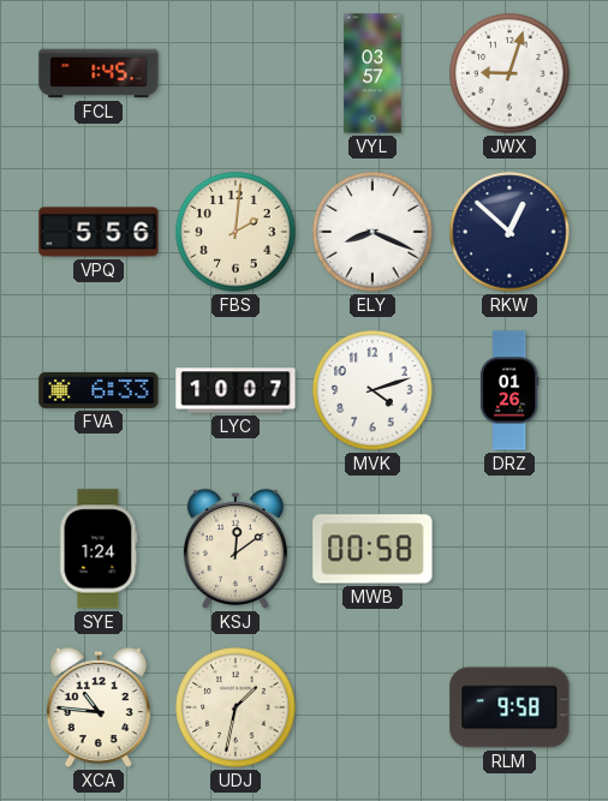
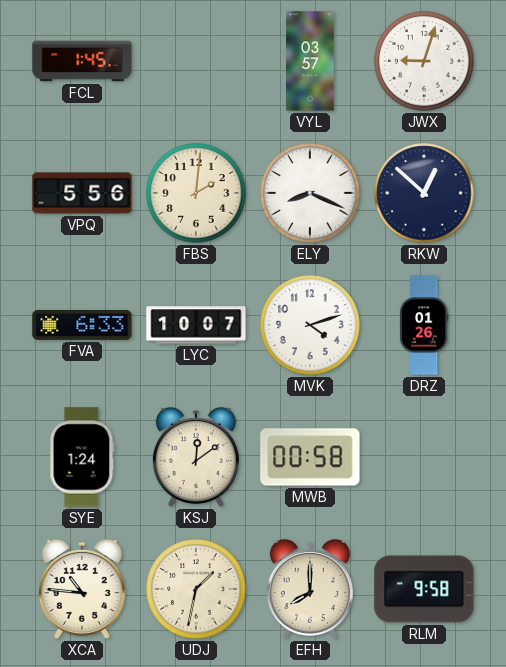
EFH: none -> 8:00 (310, 589)
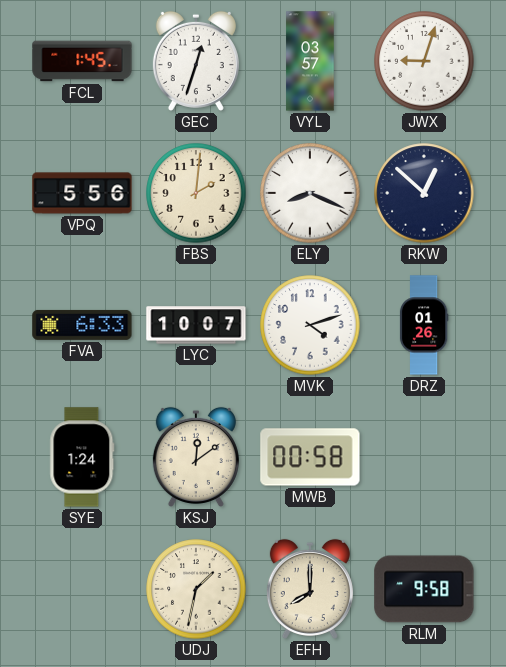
GEC: none -> 12:33 (196, 61)
XCA: 10:46 -> none (82, 589)
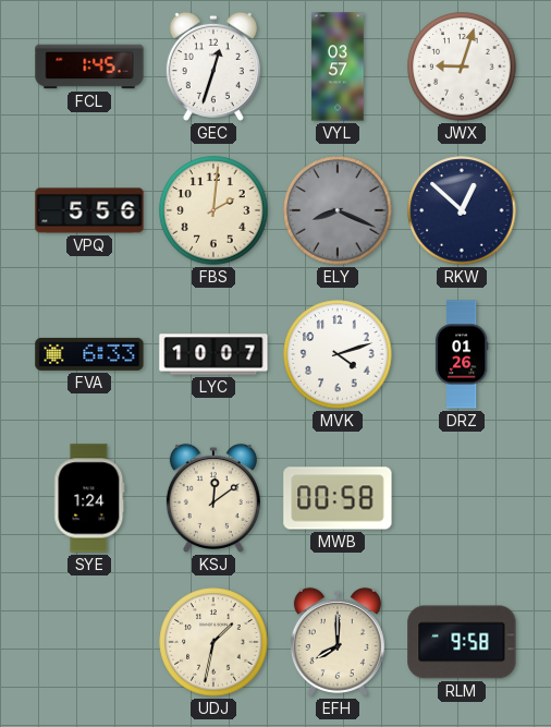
ELY dial: white -> grey (338, 210)
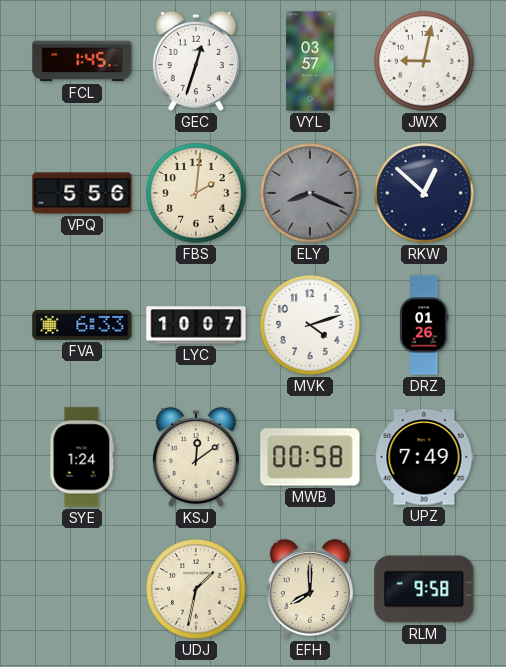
JWX: 9:03 -> 9:02 (424, 61)
UPZ: none -> 7:49 (424, 457)
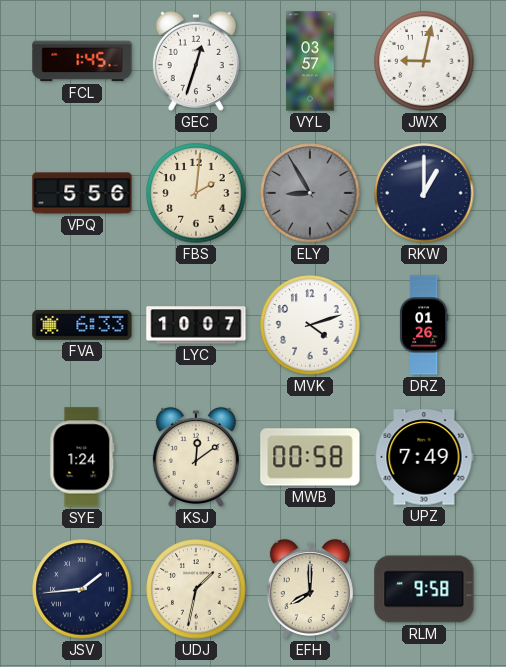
ELY: 8:19 -> 8:55 (310, 193)
RKW: 12:52 -> 1:00 (424, 193)
JSV: none -> 1:44 (82, 589)
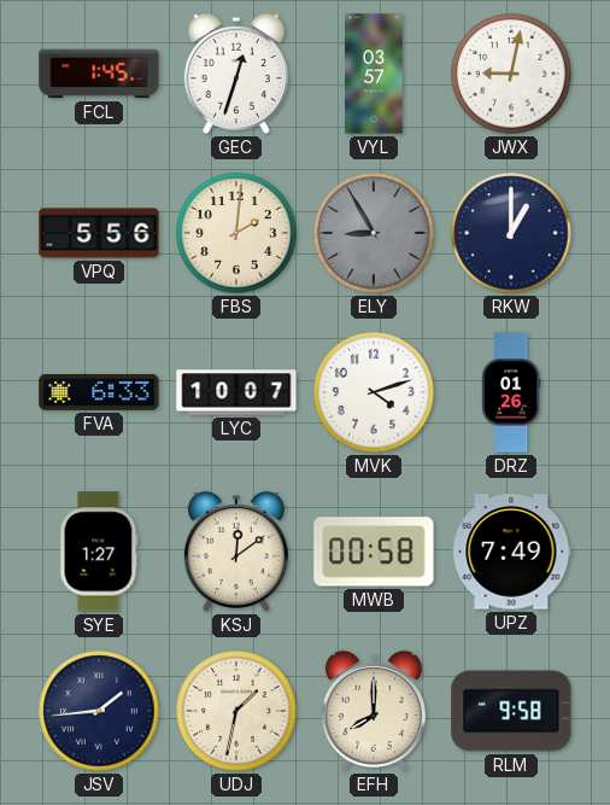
SYE: 1:24 -> 1:27 (99, 552)
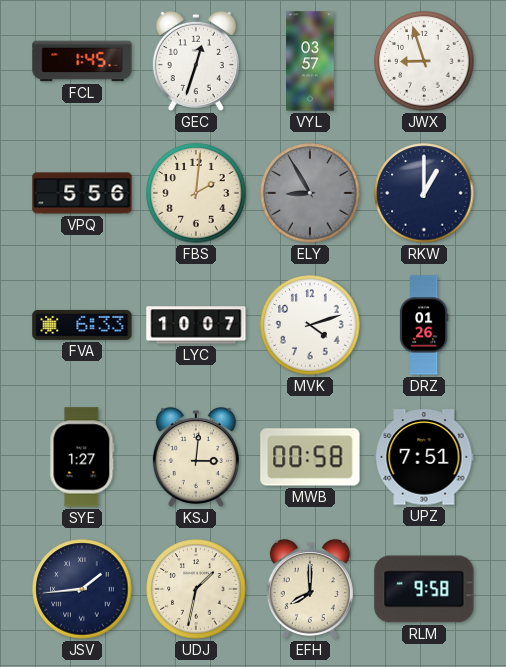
JWX: 9:02 -> 8:57 (424, 61)
KSJ: 12:09 -> 3:01 (196, 457)
UPZ: 7:49 -> 7:51 (424, 457)
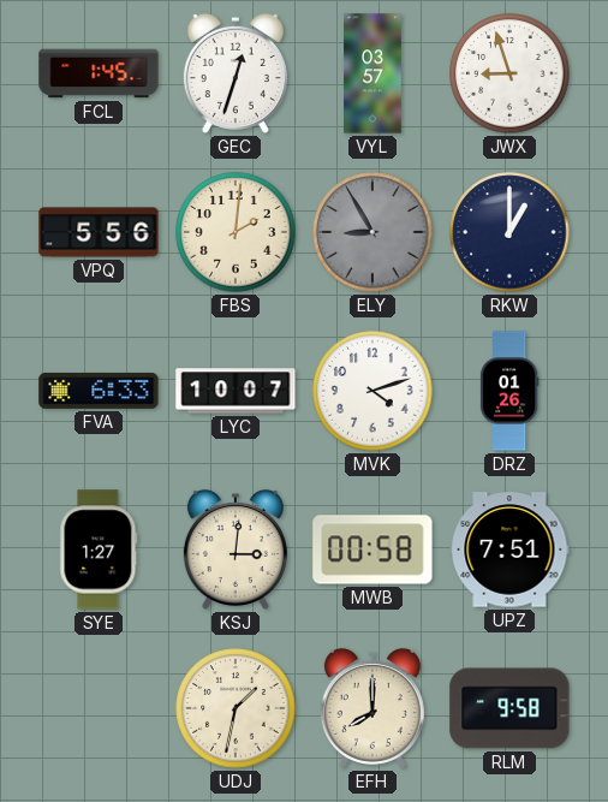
JSV: 1:44 -> none (82, 589)
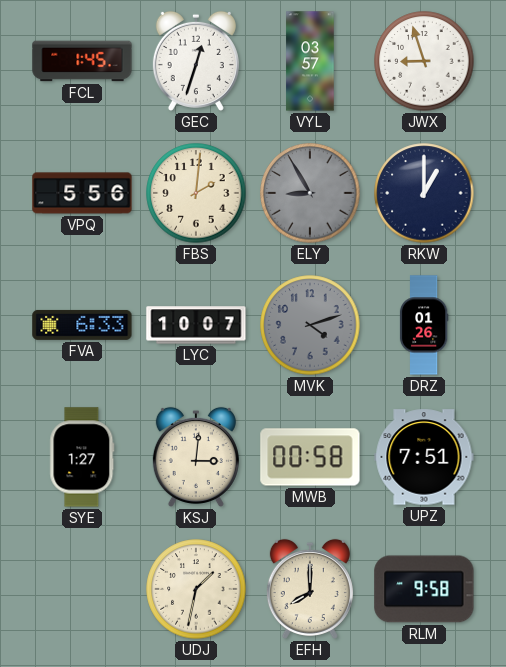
MVK dial: white -> grey (310, 325)
